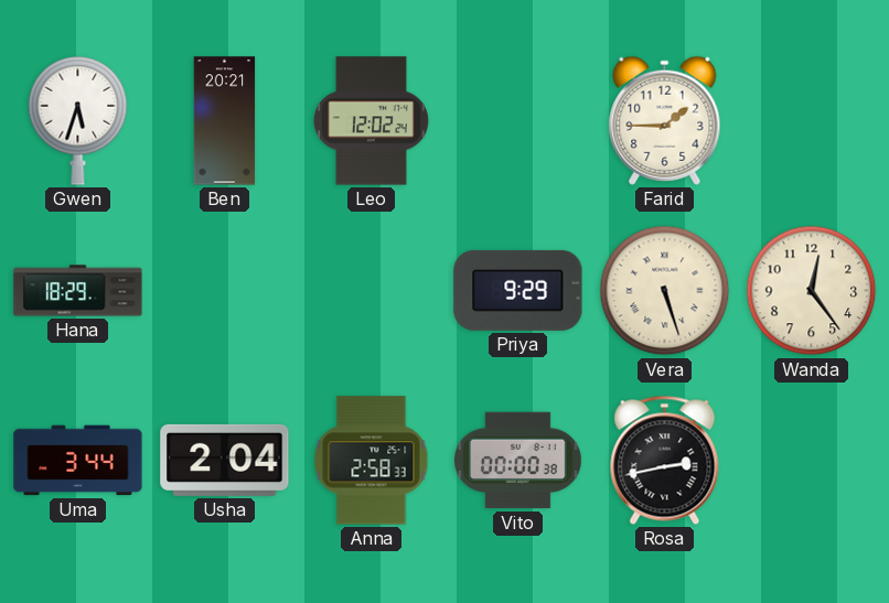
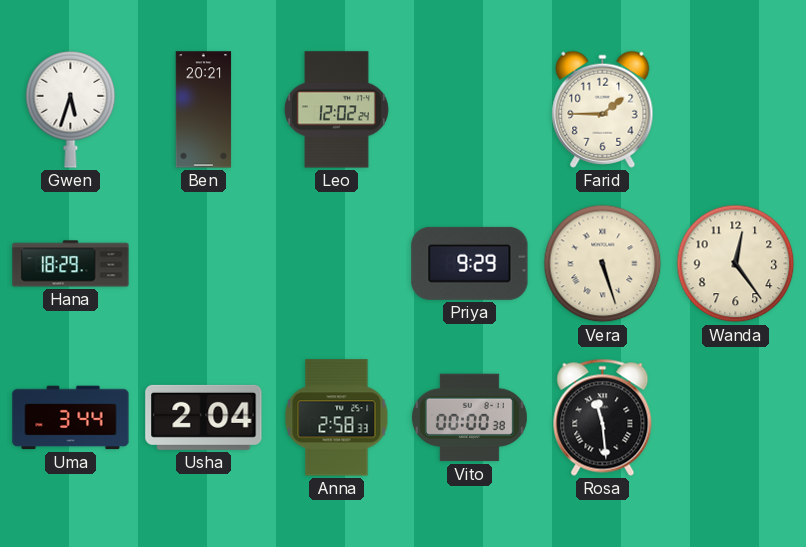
Rosa: 2:43 -> 11:29 (603, 417)
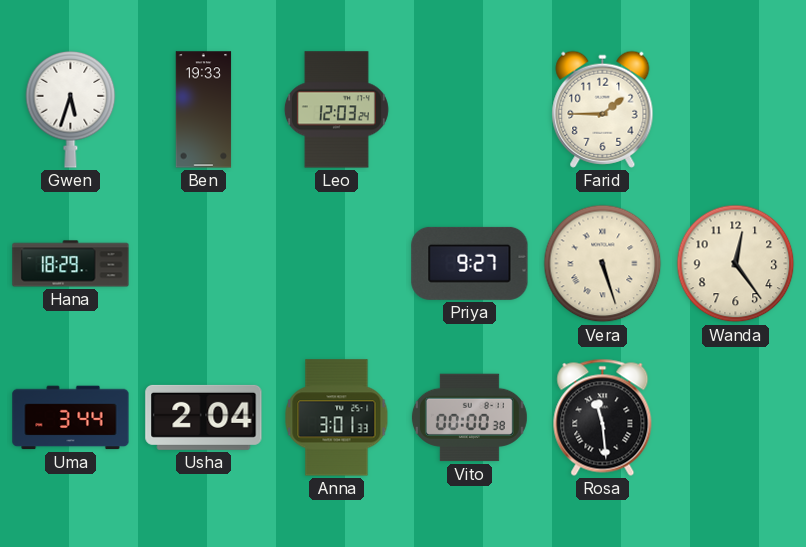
Ben: 20:21 -> 19:33 (204, 110)
Leo: 12:02 -> 12:03 (336, 110)
Priya: 9:29 -> 9:27 (470, 263)
Anna: 2:58 -> 3:01 (337, 418)
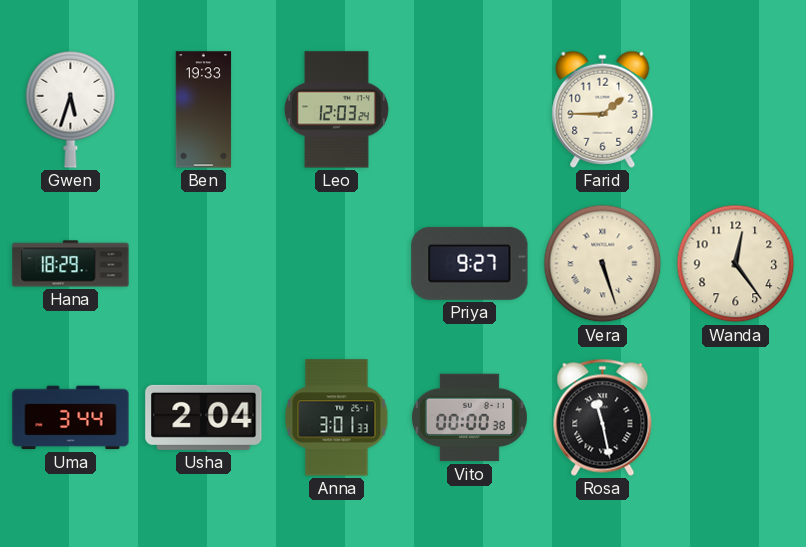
Rosa: 11:29 -> 11:28 (603, 417)
